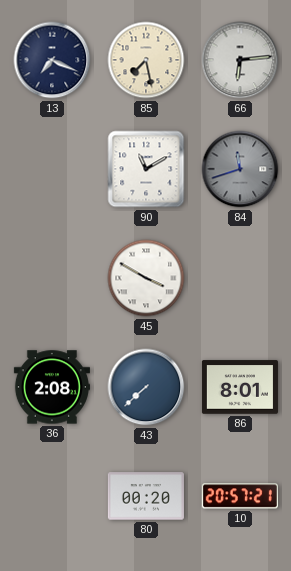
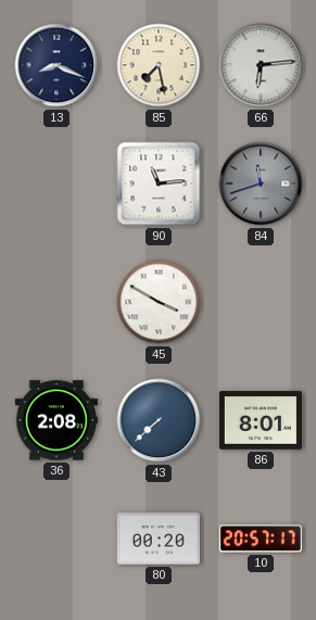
13: 7:19 -> 8:19 (56, 65)
90: 11:10 -> 11:14 (159, 184)
10: 20:57:21 -> 20:57:17 (261, 539)
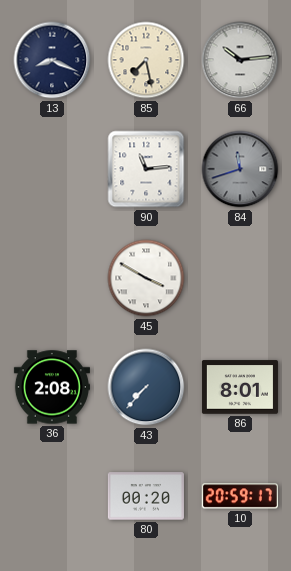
66: 6:14 -> 10:14 (240, 60)
43: 7:38 -> 7:37 (146, 387)
10: 20:57 -> 20:59 (240, 496)
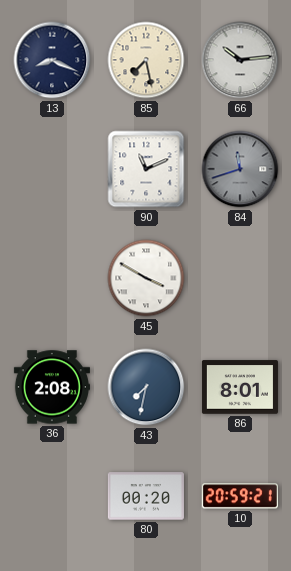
90: 11:14 -> 11:11 (146, 169)
43: 7:37 -> 7:32 (146, 387)
10: 20:59:17 -> 20:59:21 (240, 496)
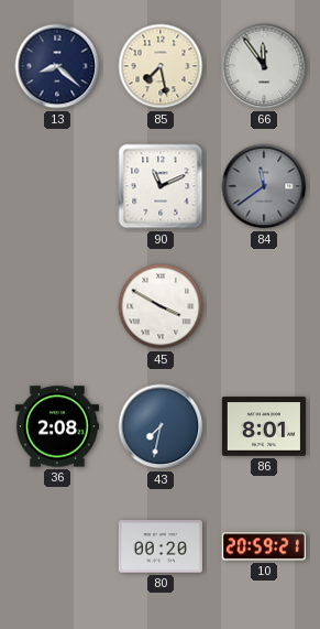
13: 8:19 -> 8:22 (57, 66)
66: 10:14 -> 11:54 (264, 66)
84: 11:42 -> 11:39 (264, 186)
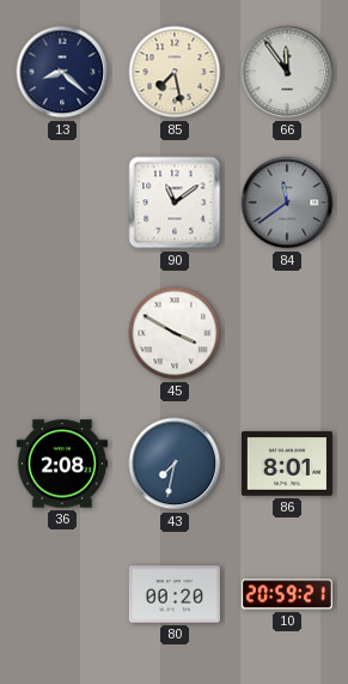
90: 11:11 -> 11:09 (175, 202)
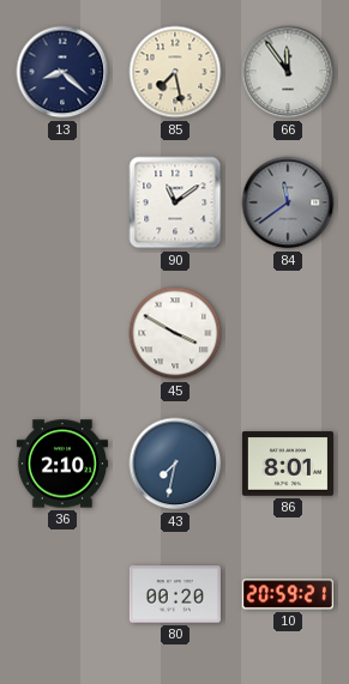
36: 2:08 -> 2:10 (62, 464)
